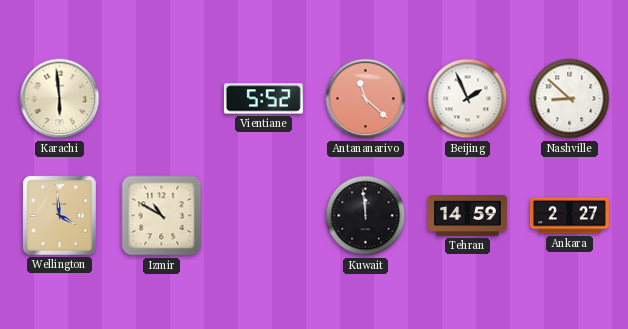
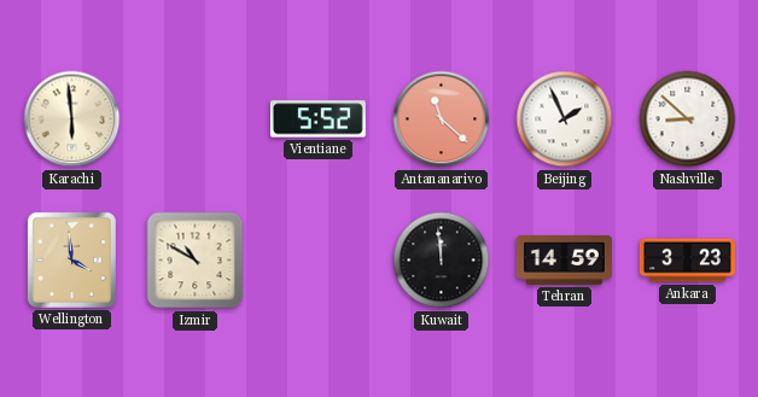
Ankara: 2:27 -> 3:23 (687, 261)
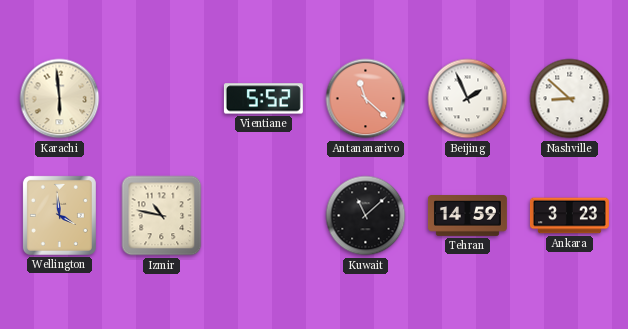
Izmir: 10:50 -> 10:47 (162, 216)
Kuwait: 11:59 -> 11:08 (366, 216)
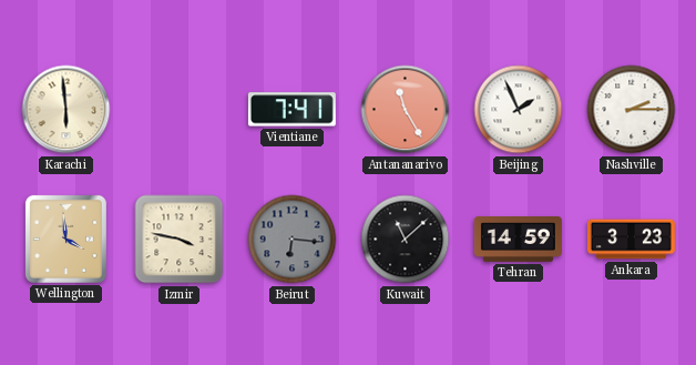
Vientiane: 5:52 -> 7:41 (291, 110)
Antananarivo: 11:22 -> 11:25 (406, 110)
Nashville: 8:52 -> 2:15 (632, 110)
Izmir: 10:47 -> 3:47 (180, 240)
Beirut: none -> 6:16 (293, 240)
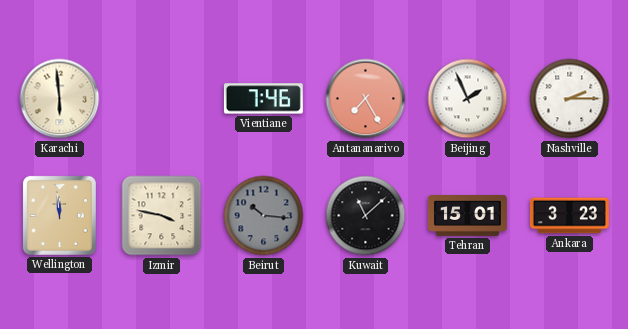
Vientiane: 7:41 -> 7:46 (263, 99)
Antananarivo: 11:25 -> 7:25 (366, 99)
Wellington: 3:59 -> 11:59 (59, 215)
Beirut: 6:16 -> 10:16 (264, 216)
Tehran: 14:59 -> 15:01 (467, 216)
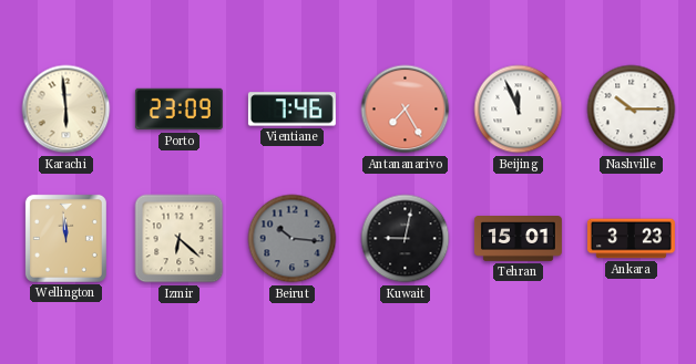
Porto: none -> 23:09 (178, 110)
Beijing: 1:56 -> 11:56 (519, 110)
Nashville: 2:15 -> 10:15 (632, 110)
Izmir: 3:47 -> 6:22 (180, 239)
Kuwait: 11:08 -> 9:02 (406, 239)
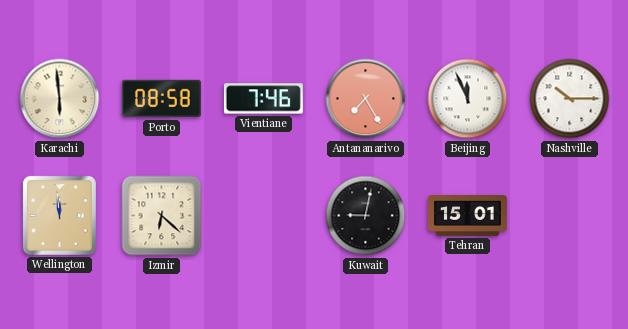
Porto: 23:09 -> 08:58 (161, 99)
Beirut: 10:16 -> none (293, 239)
Ankara: 3:23 -> none (631, 239)
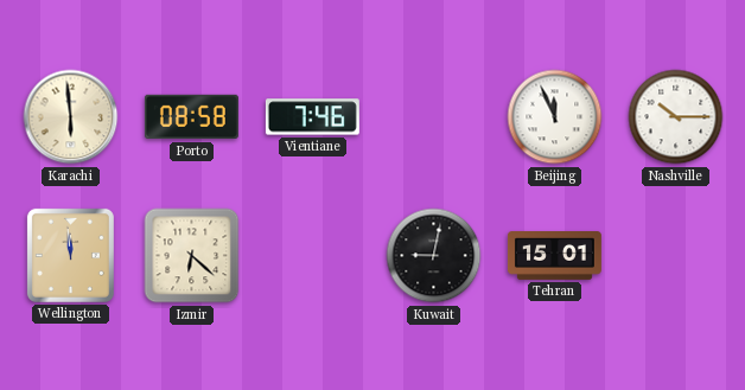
Antananarivo: 7:25 -> none (366, 99)
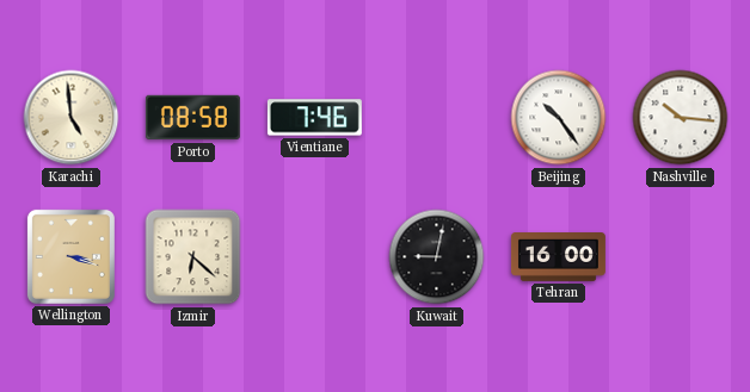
Karachi: 5:59 -> 4:59 (72, 118)
Beijing: 11:56 -> 10:24 (559, 118)
Nashville: 10:15 -> 10:16 (681, 118)
Wellington: 11:59 -> 3:18 (70, 256)
Tehran: 15:01 -> 16:00 (558, 257)
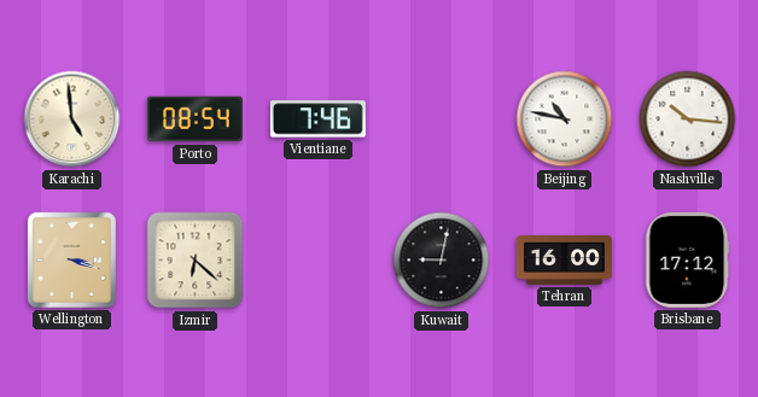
Porto: 08:58 -> 08:54 (194, 119)
Beijing: 10:24 -> 10:47 (565, 119)
Brisbane: none -> 17:12 (688, 259)
